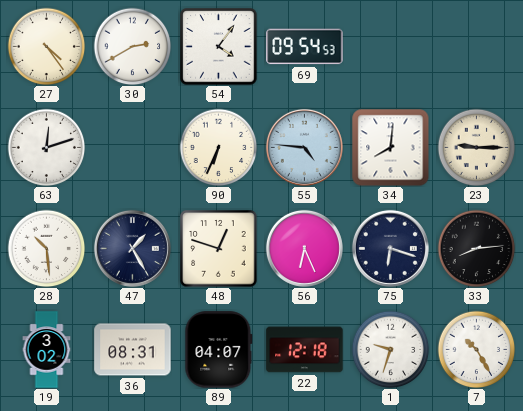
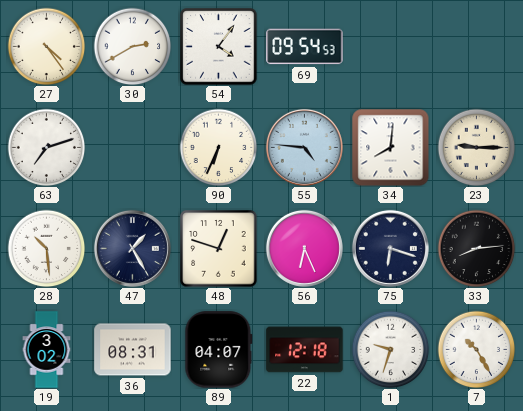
63: 12:12 -> 7:12 (46, 147)
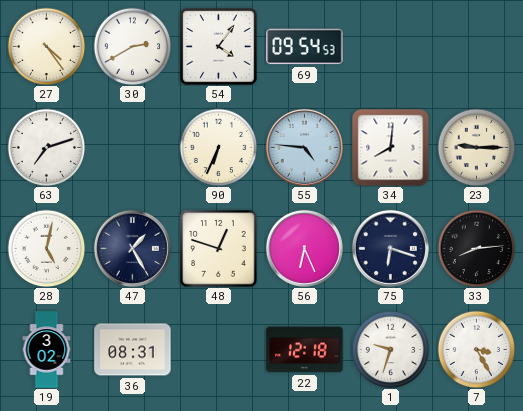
28: 10:29 -> 5:02 (46, 248)
89: 04:07 -> none (219, 350)
7: 10:25 -> 3:25 (476, 349)
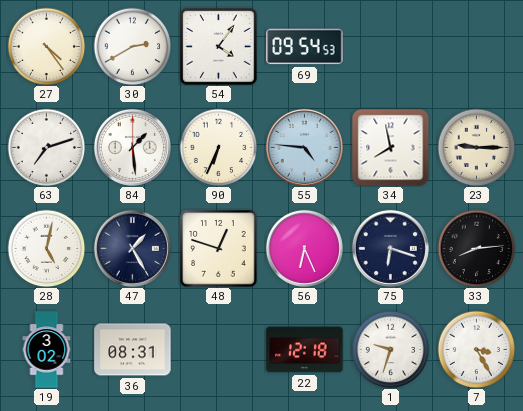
84: none -> 1:29 (132, 147)
34: 8:01 -> 7:58 (390, 147)
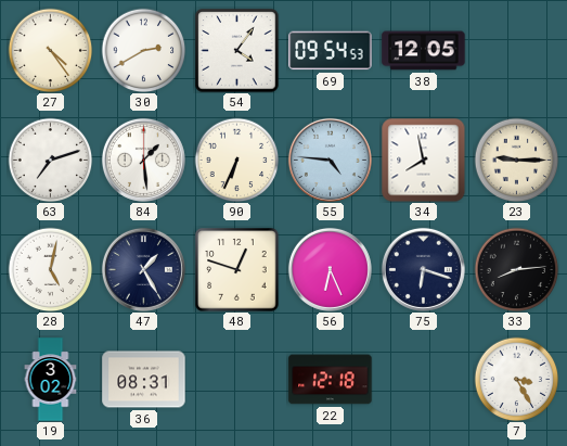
38: none -> 12:05 (424, 51)
1: 9:33 -> none (390, 349)
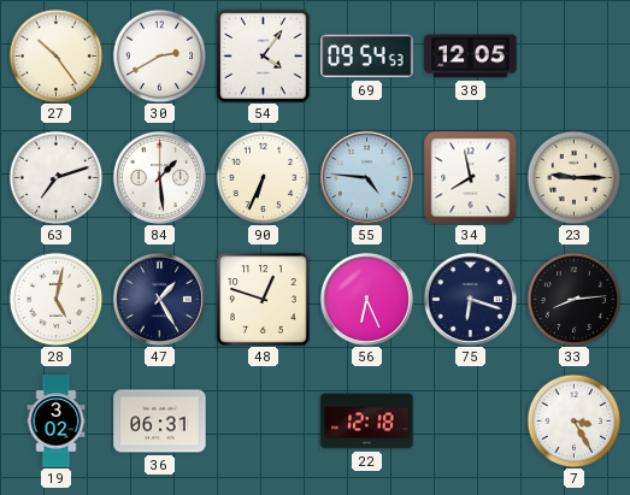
27: 4:24 -> 10:24 (55, 55)
36: 08:31 -> 06:31 (160, 422)
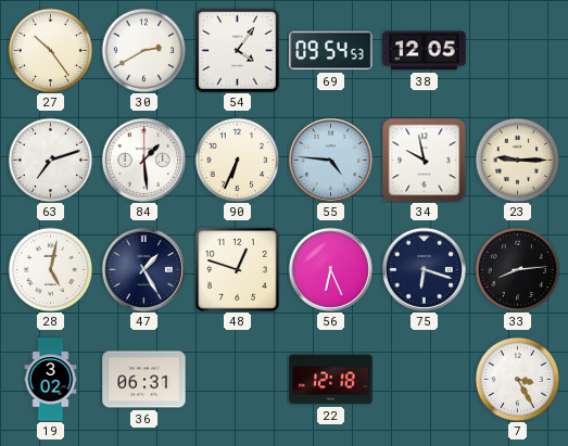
34: 7:58 -> 9:58 (424, 160)
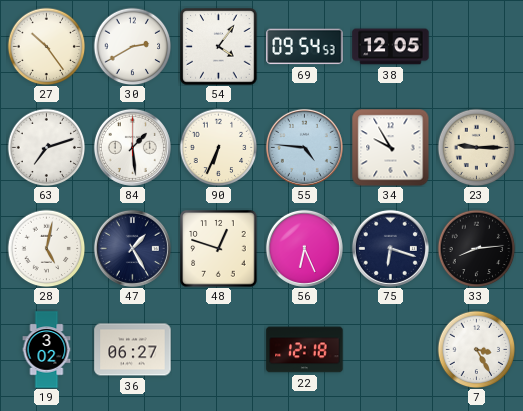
34: 9:58 -> 9:55 (390, 147)
36: 06:31 -> 06:27 (133, 350)
